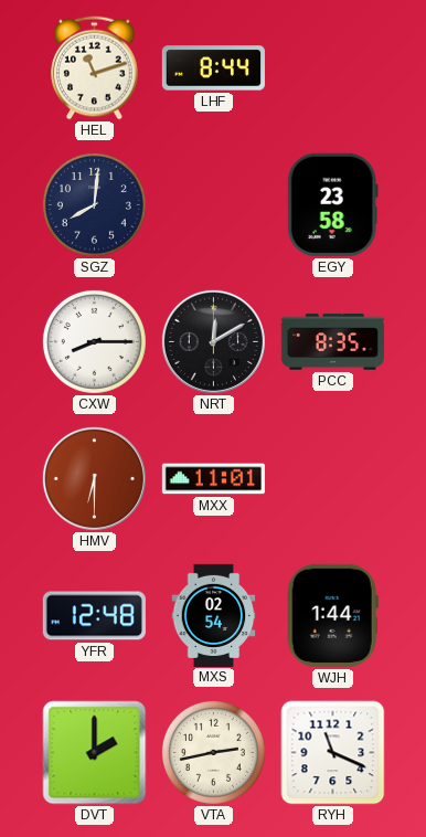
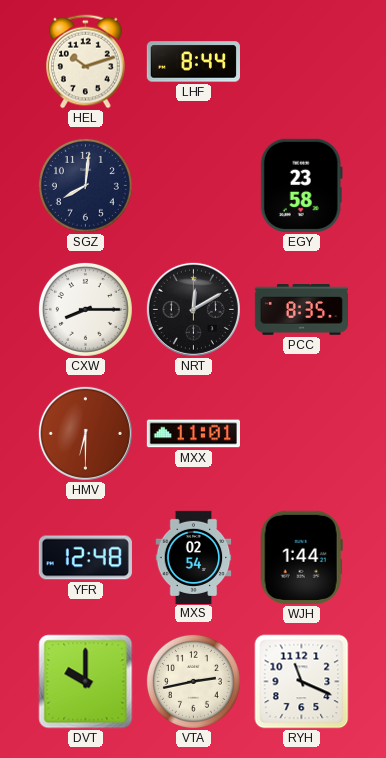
HEL: 11:12 -> 10:12 (86, 62)
DVT: 2:00 -> 10:00 (86, 682)
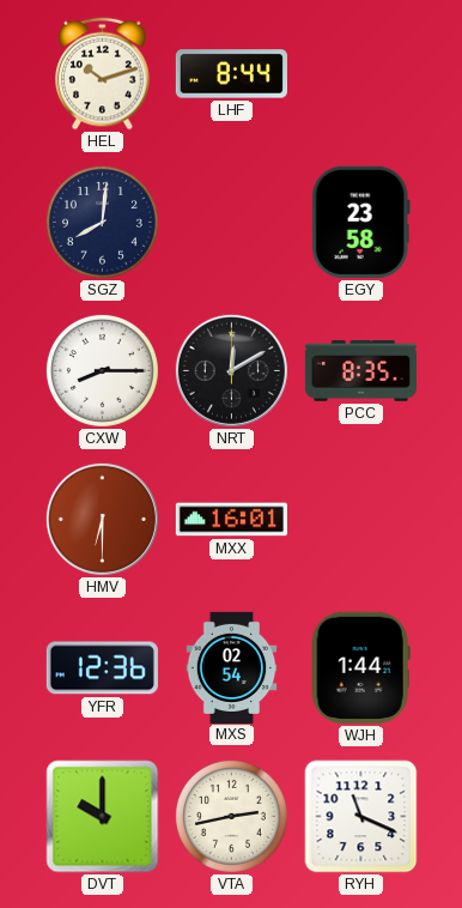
MXX: 11:01 -> 16:01 (231, 520)
YFR: 12:48 -> 12:36 (102, 668)
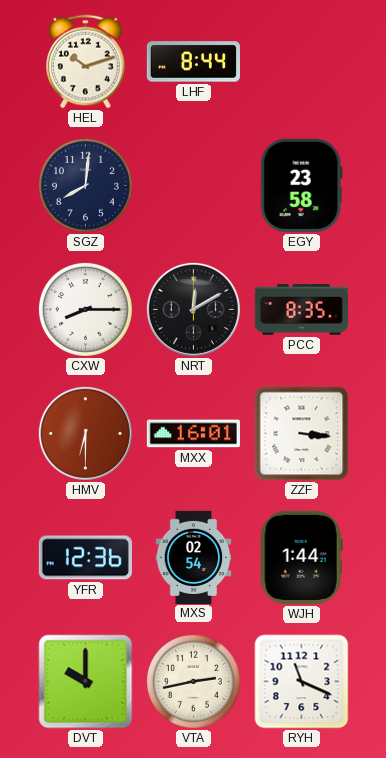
ZZF: none -> 3:16 (302, 434)
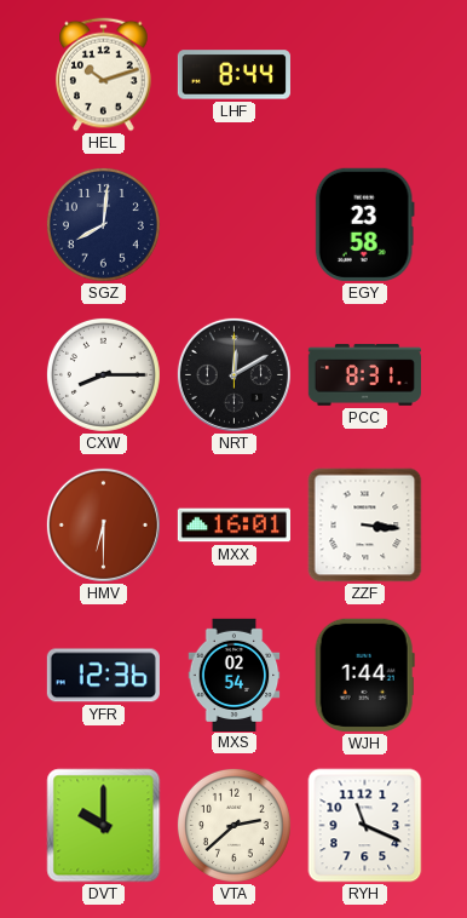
PCC: 8:35 -> 8:31 (364, 375)
VTA: 2:43 -> 2:38 (234, 825)
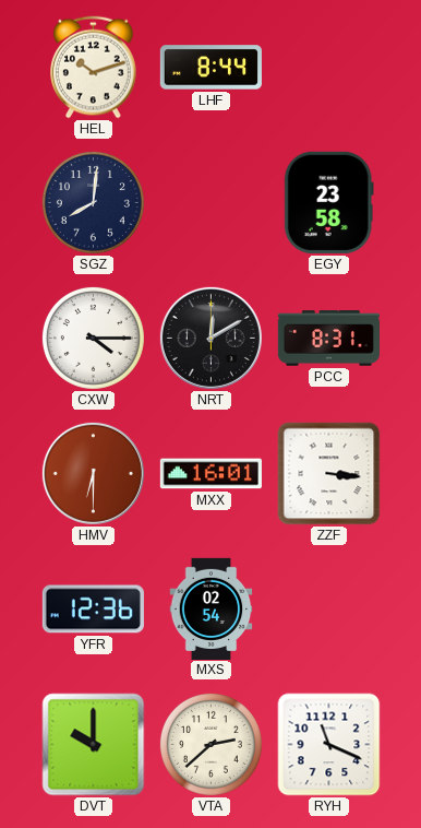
CXW: 8:15 -> 4:15 (93, 338)
WJH: 1:44 -> none (364, 675)
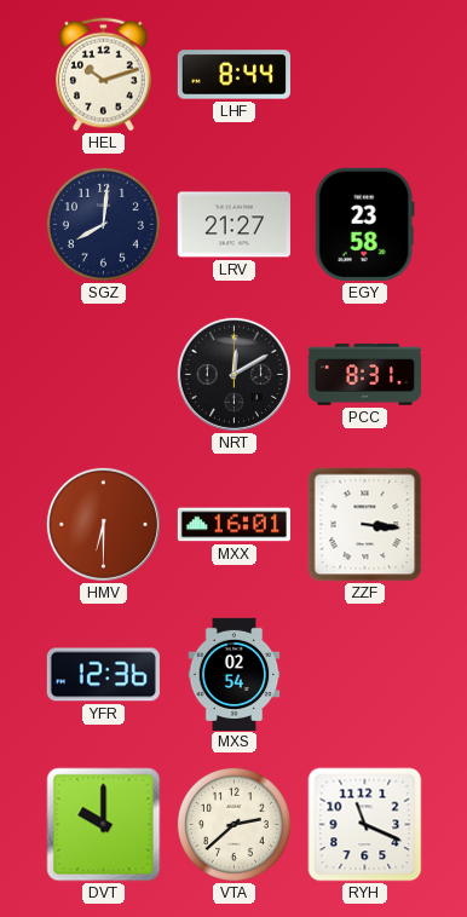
LRV: none -> 21:27 (234, 225)
CXW: 4:15 -> none (93, 338)
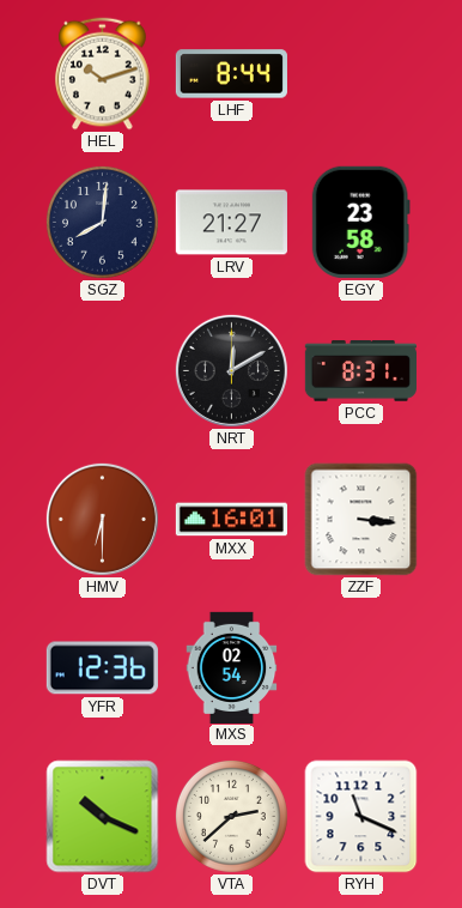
DVT: 10:00 -> 10:19 (103, 817)
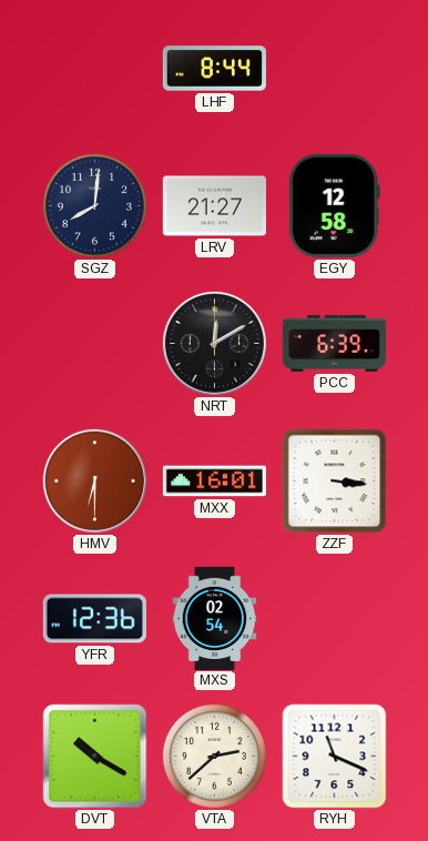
HEL: 10:12 -> none (103, 74)
EGY: 23:58 -> 12:58 (334, 205)
PCC: 8:31 -> 6:39 (334, 344)
DVT: 10:19 -> 10:20 (95, 757)
